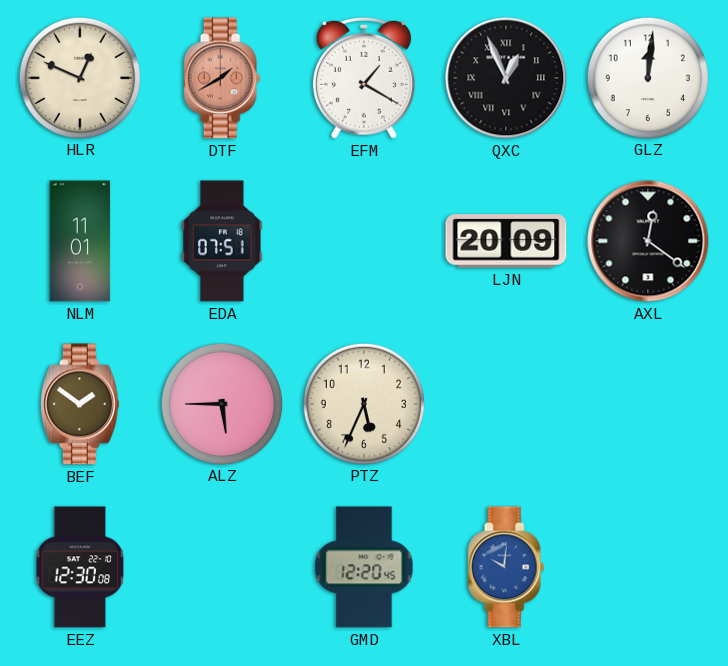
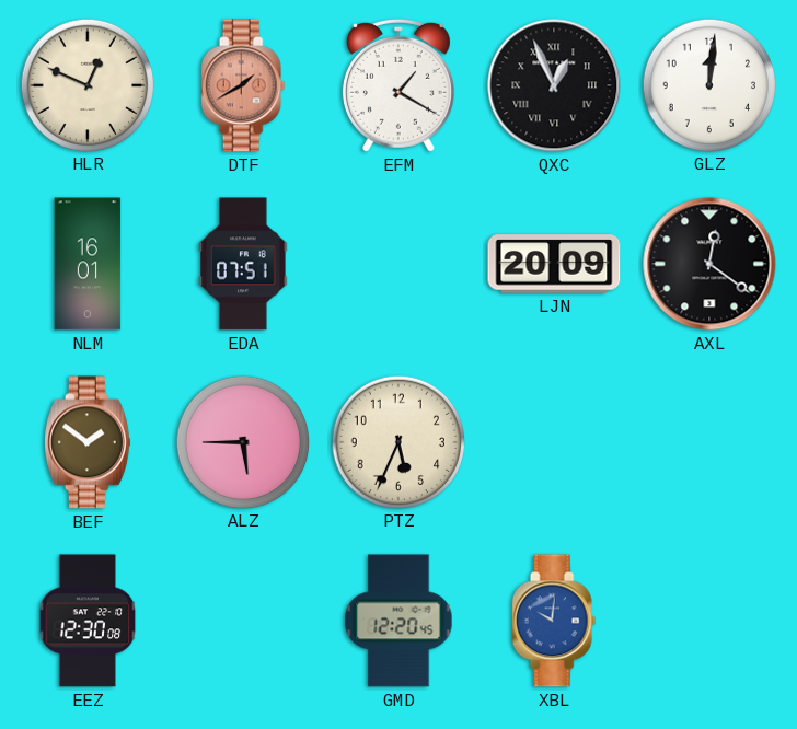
NLM: 11:01 -> 16:01 (88, 264)
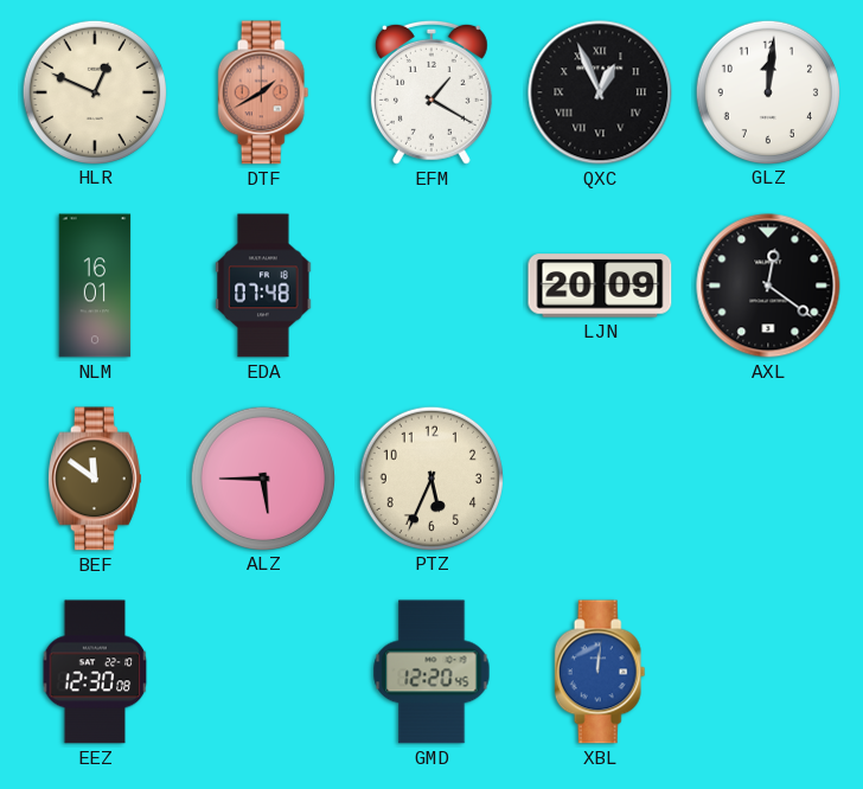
EDA: 07:51 -> 07:48 (263, 286)
BEF: 1:51 -> 11:51 (96, 479)
XBL: 10:01 -> 12:01 (600, 672)
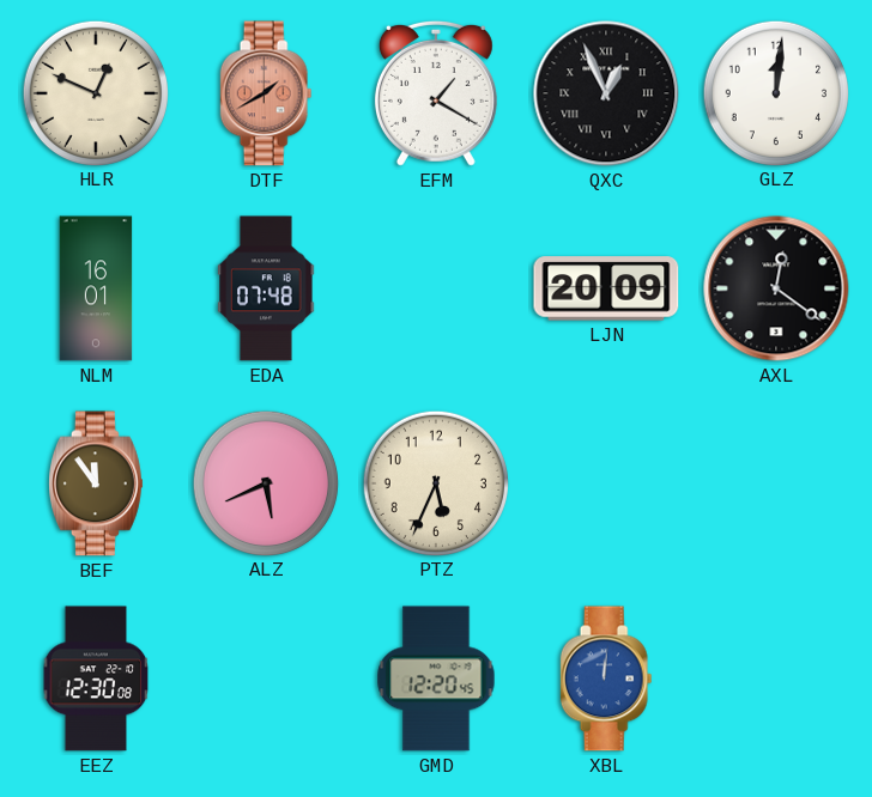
BEF: 11:51 -> 11:54 (97, 483)
ALZ: 5:45 -> 5:41 (265, 482)
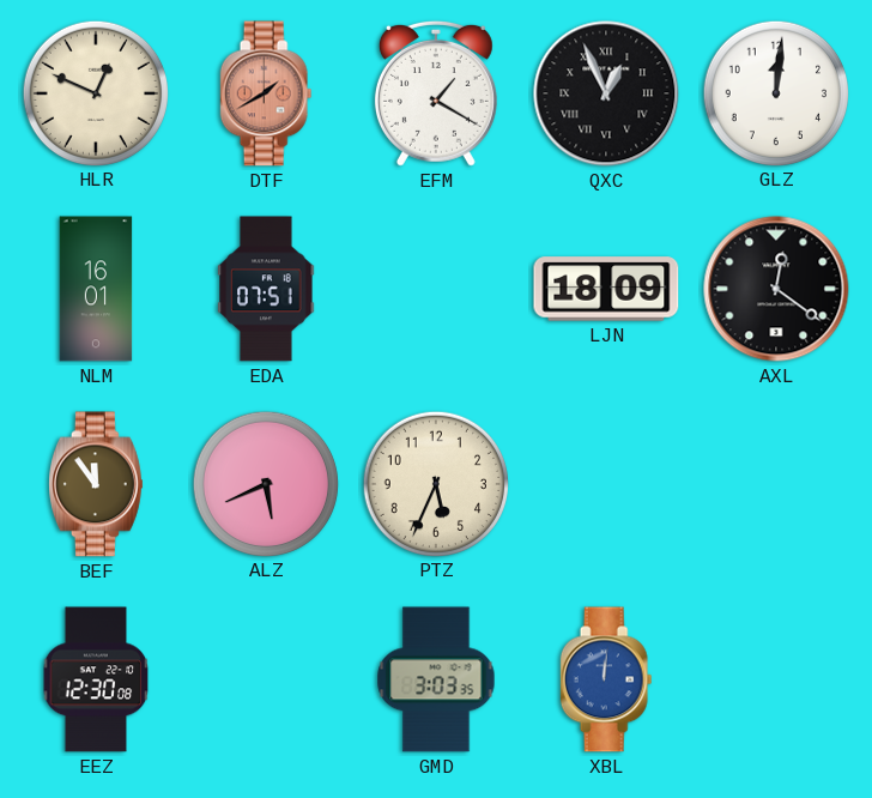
EDA: 07:48 -> 07:51 (266, 289)
LJN: 20:09 -> 18:09 (606, 289)
GMD: 12:20 -> 3:03 (436, 679)
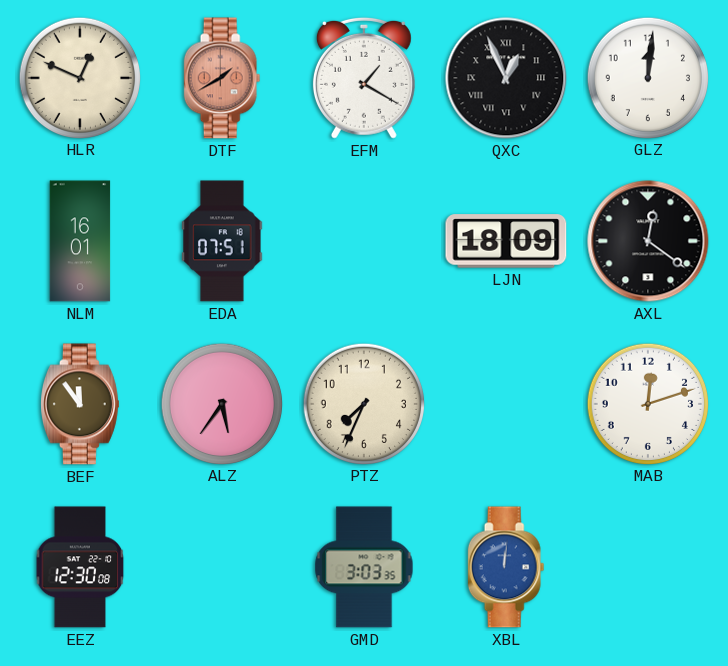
ALZ: 5:41 -> 5:36 (221, 403)
PTZ: 5:34 -> 7:34 (363, 403)
MAB: none -> 12:12 (647, 403)
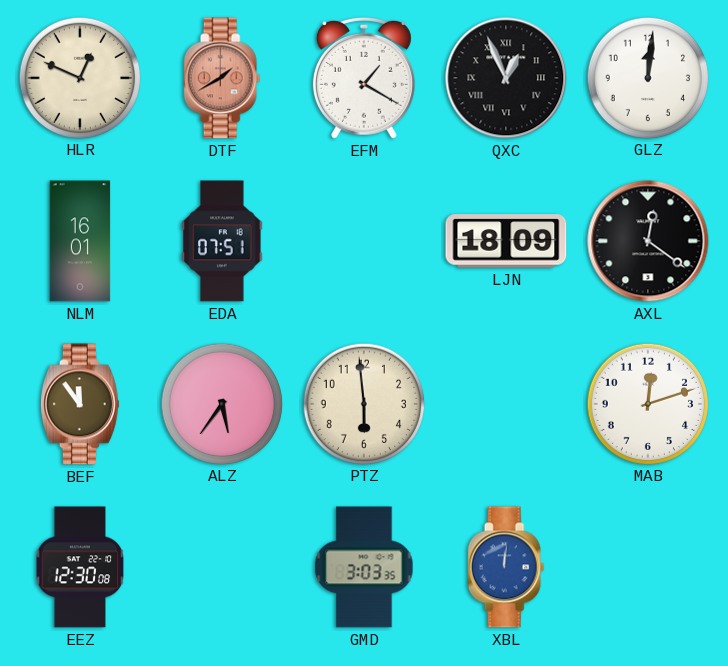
PTZ: 7:34 -> 5:59 (363, 403)
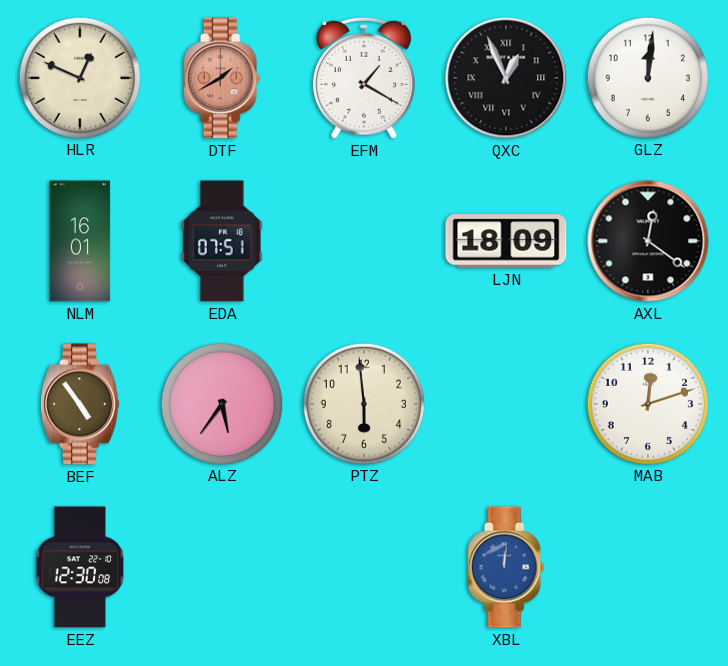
BEF: 11:54 -> 4:54 (81, 404)
GMD: 3:03 -> none (364, 567)
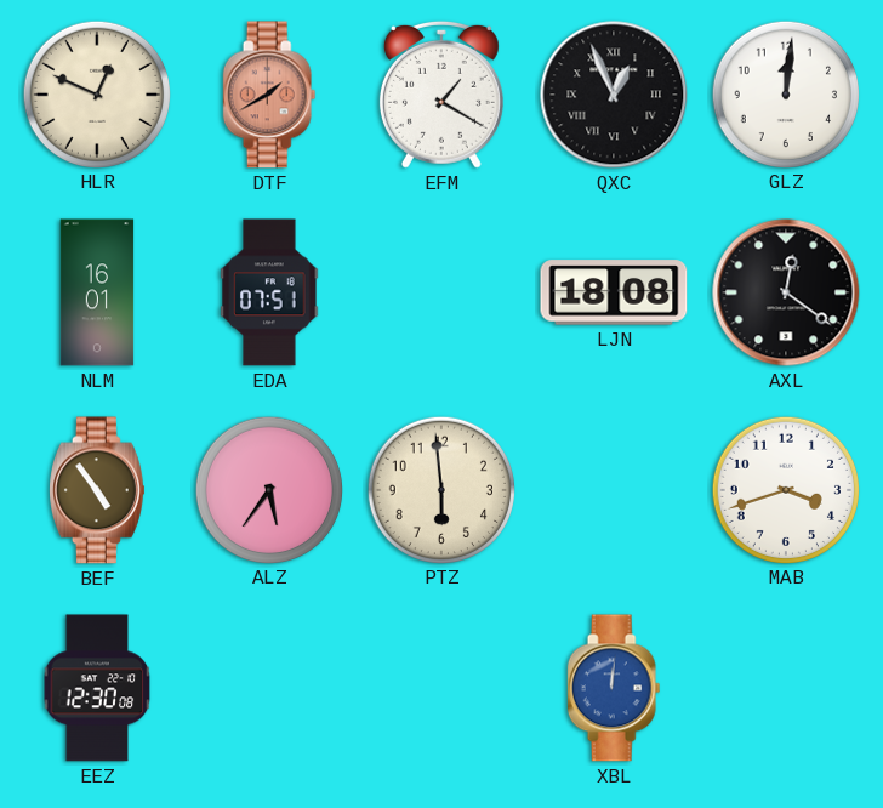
LJN: 18:09 -> 18:08 (614, 292)
MAB: 12:12 -> 3:42 (785, 489)
